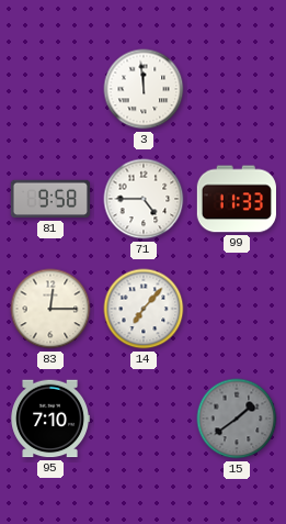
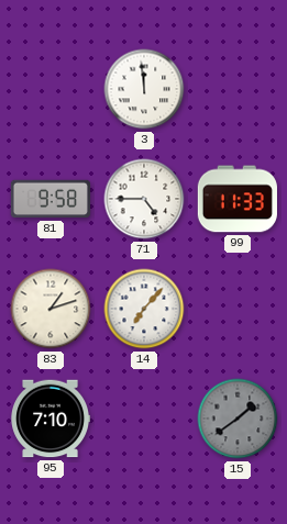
83: 12:15 -> 1:12 (51, 309)
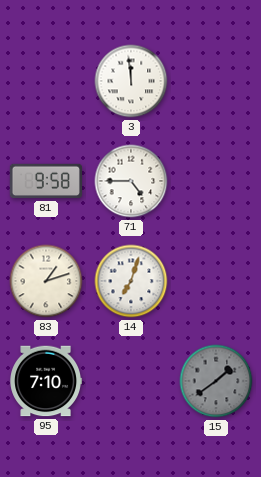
99: 11:33 -> none (238, 199)
14: 7:07 -> 7:03 (131, 281)
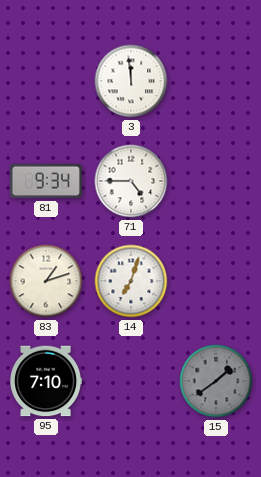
81: 9:58 -> 9:34 (45, 181)
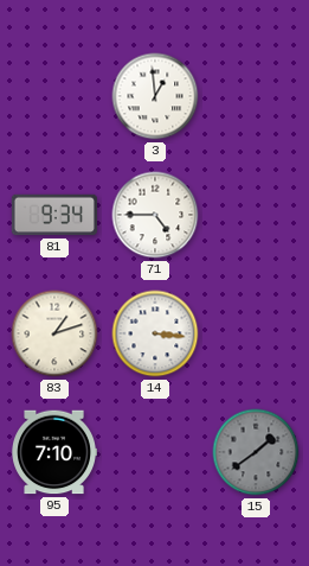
3: 11:59 -> 12:59 (155, 96)
14: 7:03 -> 3:16 (155, 333)
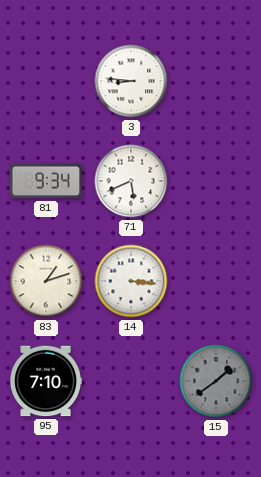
3: 12:59 -> 8:46 (131, 81)
71: 4:45 -> 5:41 (131, 181)
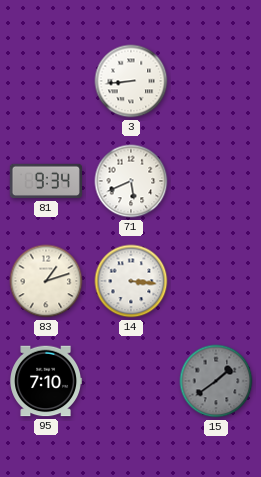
3: 8:46 -> 8:44 (131, 81)
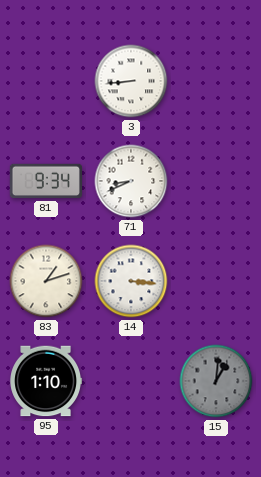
71: 5:41 -> 8:41 (131, 181)
95: 7:10 -> 1:10 (45, 381)
15: 1:39 -> 1:01 (216, 381)
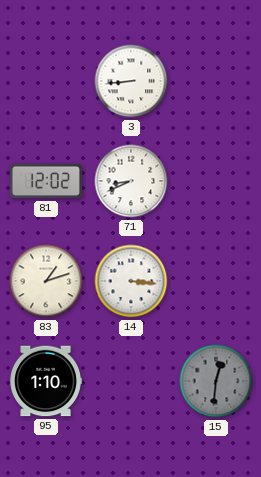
81: 9:34 -> 12:02 (45, 181)
15: 1:01 -> 12:31 (216, 381)
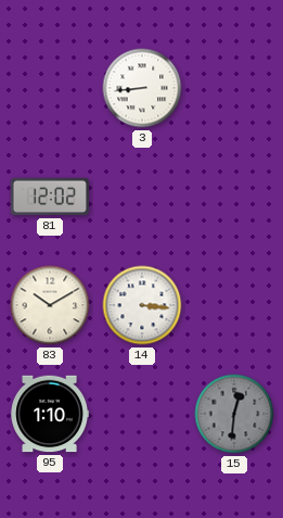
71: 8:41 -> none (131, 181)
83: 1:12 -> 10:10 (50, 305)
